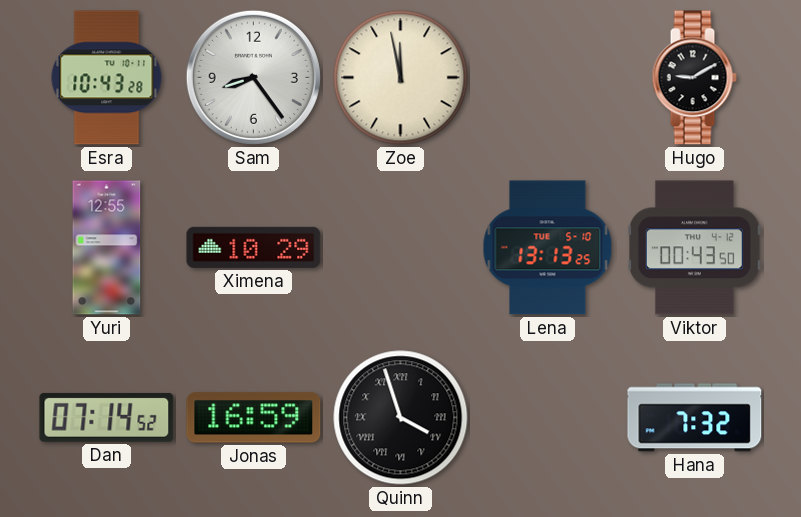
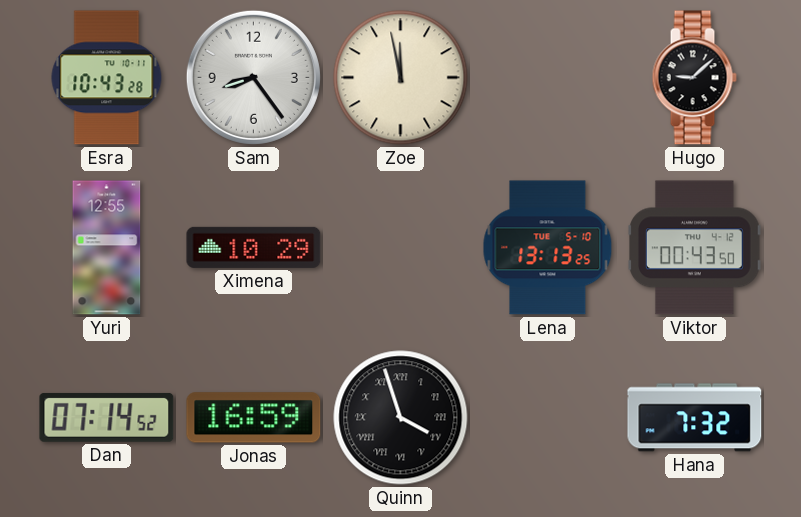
Hugo: 9:10 -> 9:08 (694, 78)
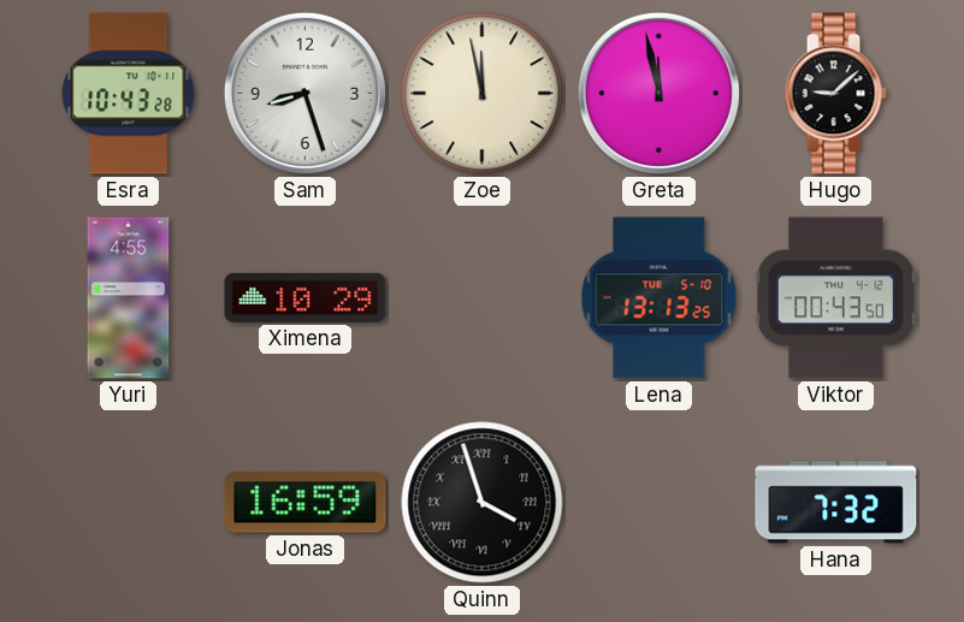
Sam: 8:24 -> 8:27 (304, 93)
Greta: none -> 11:58 (658, 93)
Yuri: 12:55 -> 4:55 (129, 298)
Dan: 07:14 -> none (107, 417)
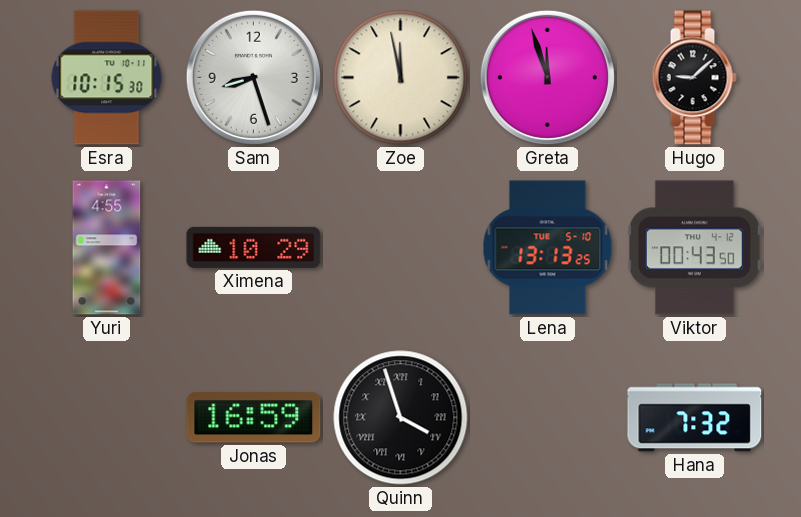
Esra: 10:43 -> 10:15 (107, 78)
Greta: 11:58 -> 11:57 (547, 77)
